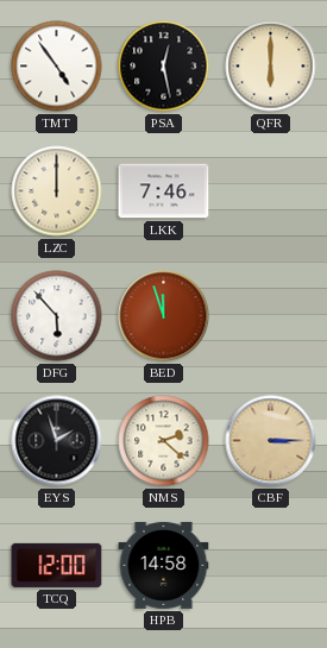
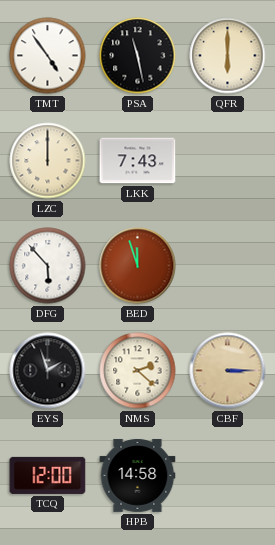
PSA: 12:28 -> 11:28 (138, 56)
LKK: 7:46 -> 7:43 (138, 161)
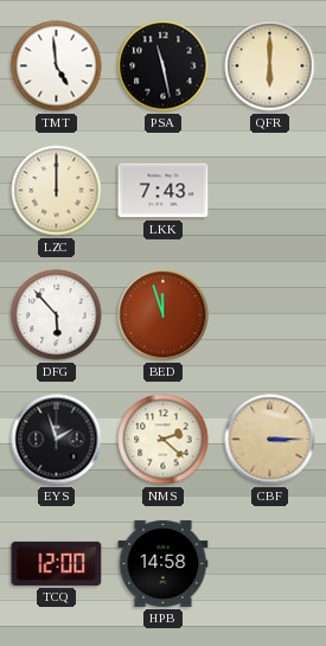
TMT: 4:54 -> 4:59 (57, 66)
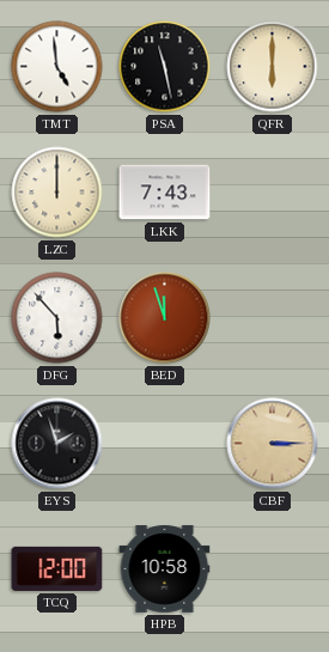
NMS: 2:22 -> none (164, 440)
HPB: 14:58 -> 10:58 (165, 568)
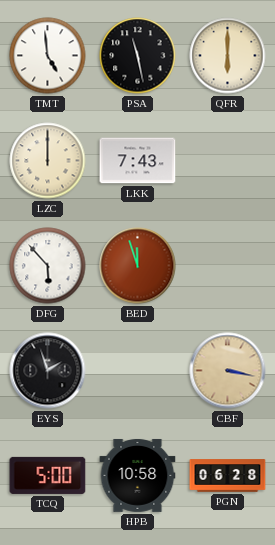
CBF: 3:15 -> 3:17 (228, 371)
TCQ: 12:00 -> 5:00 (48, 475)
PGN: none -> 06:28 (228, 476)
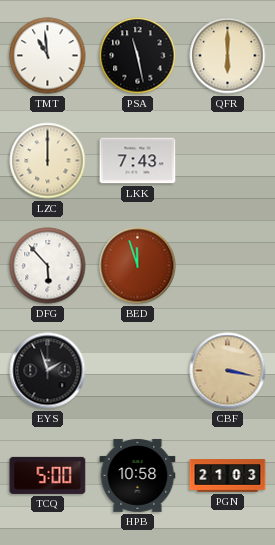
TMT: 4:59 -> 10:59 (48, 56)
PGN: 06:28 -> 21:03 (228, 476)
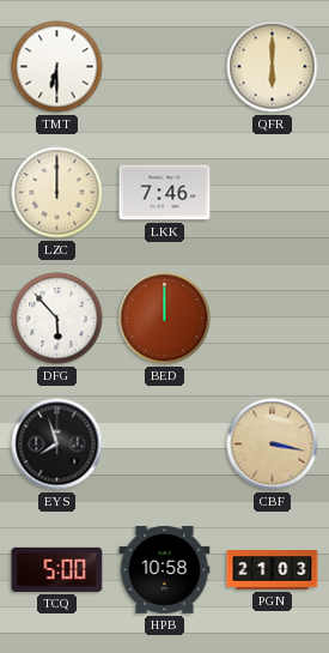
TMT: 10:59 -> 6:30 (57, 67)
PSA: 11:28 -> none (138, 56)
LKK: 7:43 -> 7:46 (165, 193)
BED: 11:57 -> 12:00 (165, 319)
EYS: 1:57 -> 7:57 (57, 445)
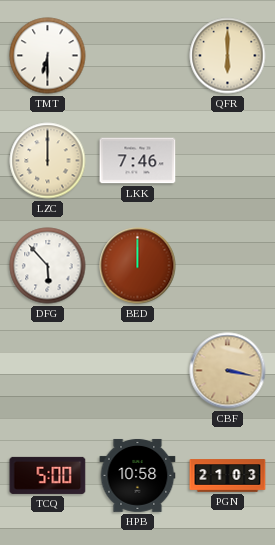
EYS: 7:57 -> none (57, 445)
